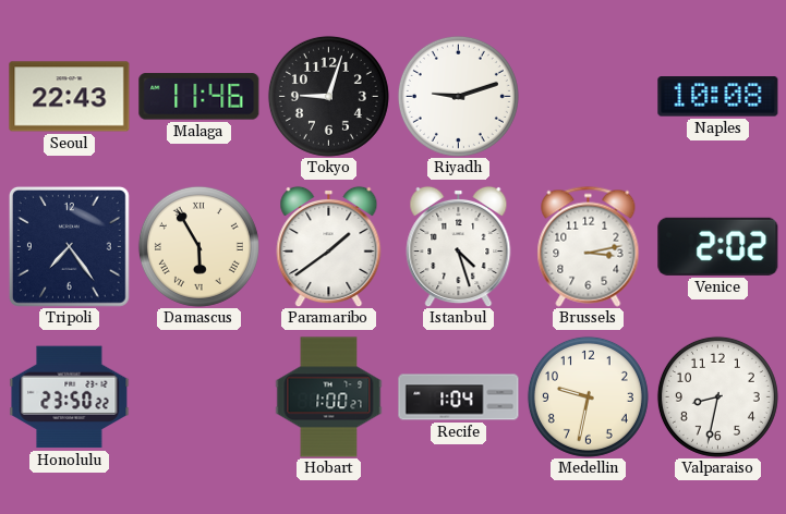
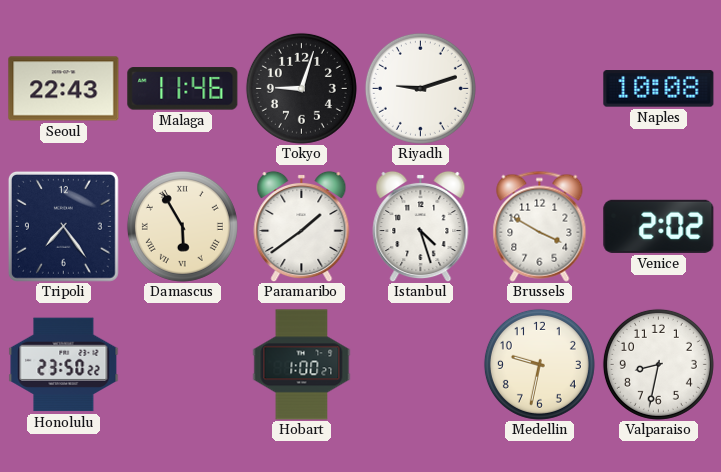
Brussels: 3:13 -> 3:50 (540, 226)
Recife: 1:04 -> none (459, 397)
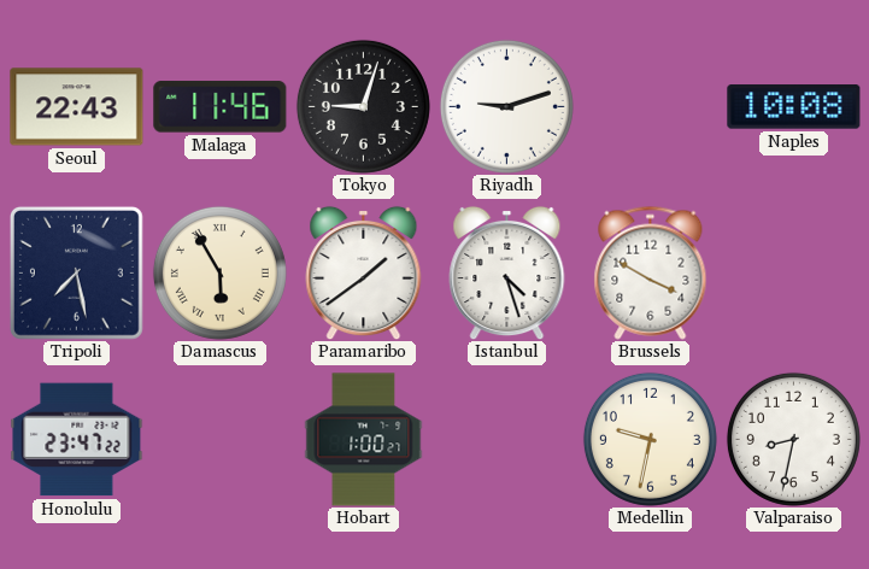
Tripoli: 7:24 -> 7:28 (76, 272)
Venice: 2:02 -> none (659, 226)
Honolulu: 23:50 -> 23:47 (77, 440)
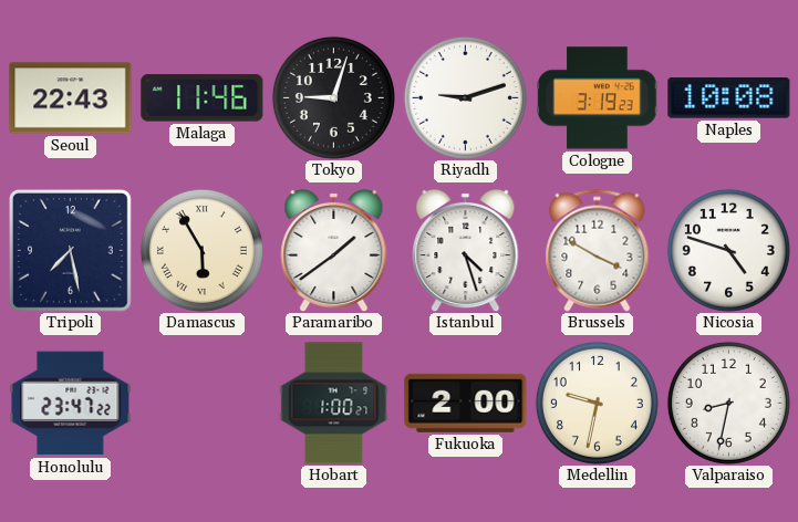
Cologne: none -> 3:19 (598, 98)
Nicosia: none -> 4:48 (728, 250)
Fukuoka: none -> 2:00 (466, 403)
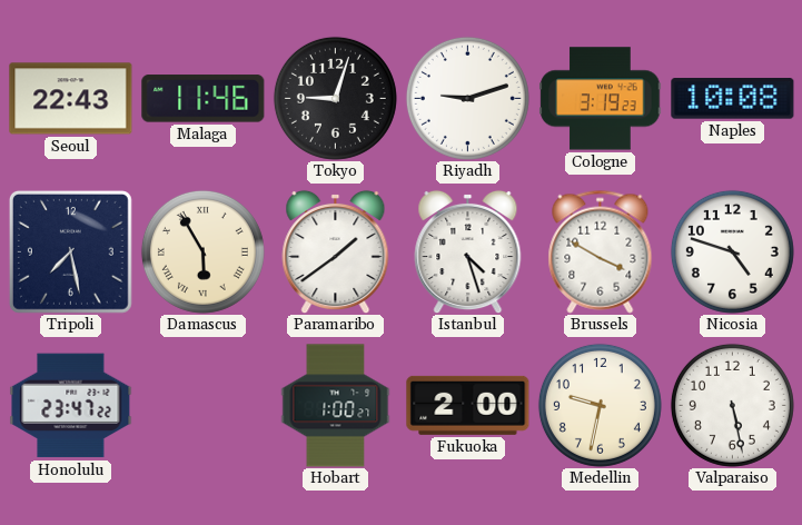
Valparaiso: 8:32 -> 5:28 (732, 405)
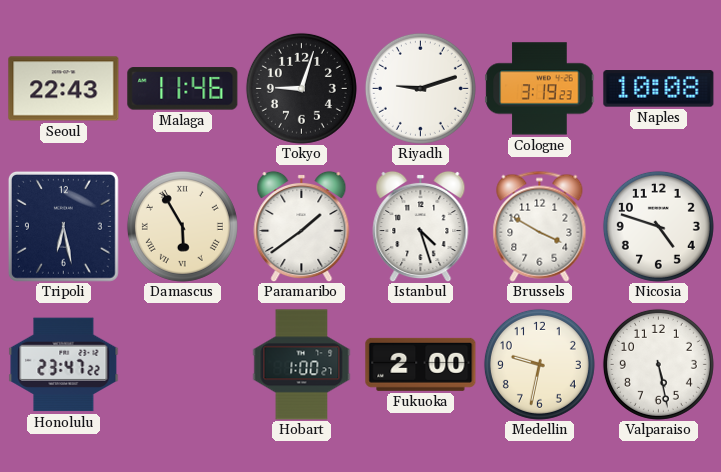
Tripoli: 7:28 -> 6:28 (63, 226)
